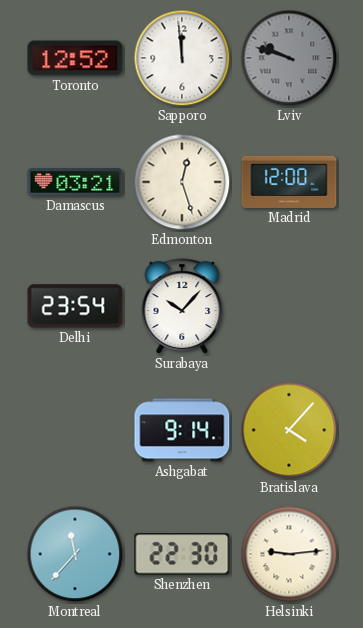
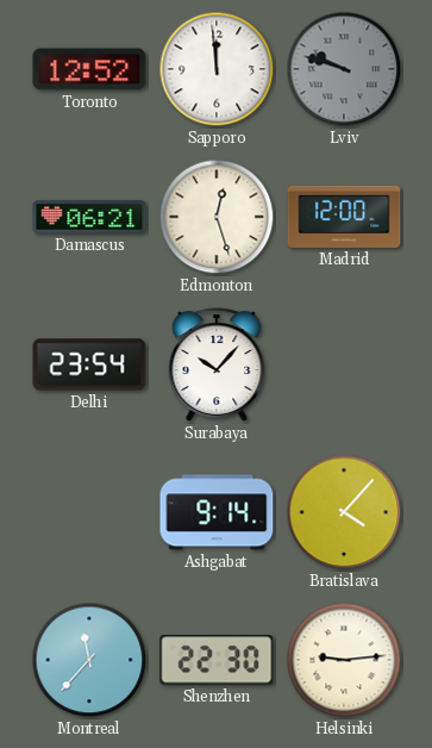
Damascus: 03:21 -> 06:21 (89, 217)
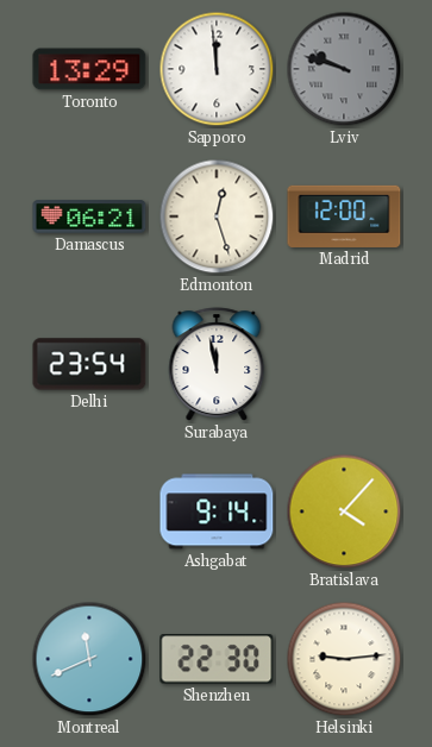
Toronto: 12:52 -> 13:29 (89, 69)
Surabaya: 10:07 -> 11:58 (217, 364)
Montreal: 11:37 -> 11:41 (89, 659)
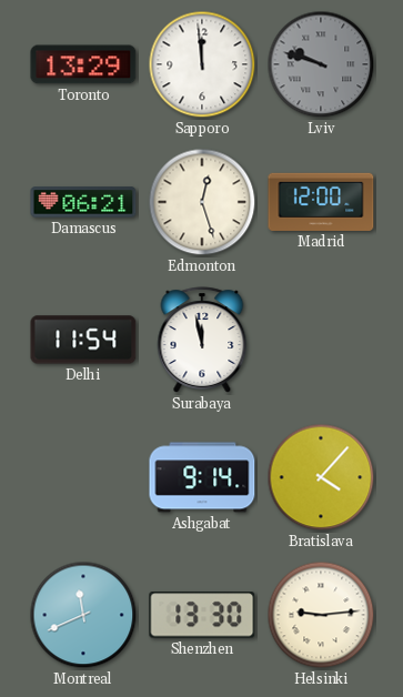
Delhi: 23:54 -> 11:54 (83, 340)
Shenzhen: 22:30 -> 13:30 (202, 615)
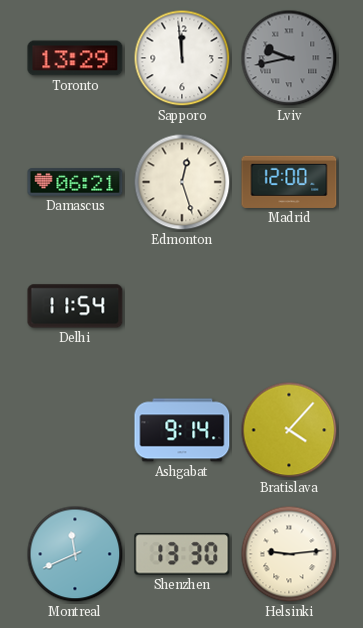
Lviv: 9:48 -> 9:43 (289, 58)
Surabaya: 11:58 -> none (202, 340)
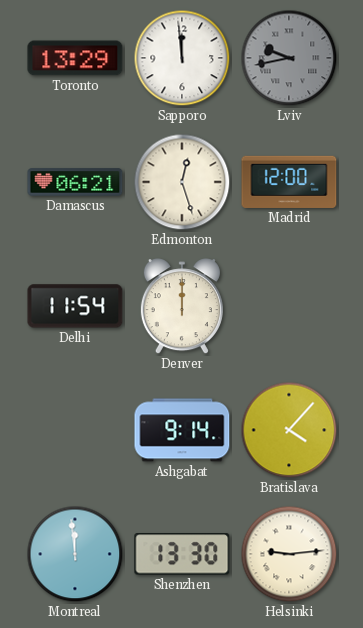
Denver: none -> 12:00 (182, 307)
Montreal: 11:41 -> 11:59 (75, 554)
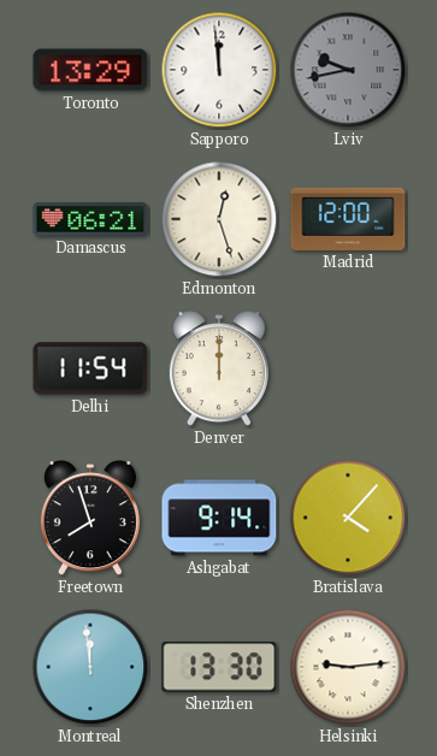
Freetown: none -> 7:57 (90, 519)
